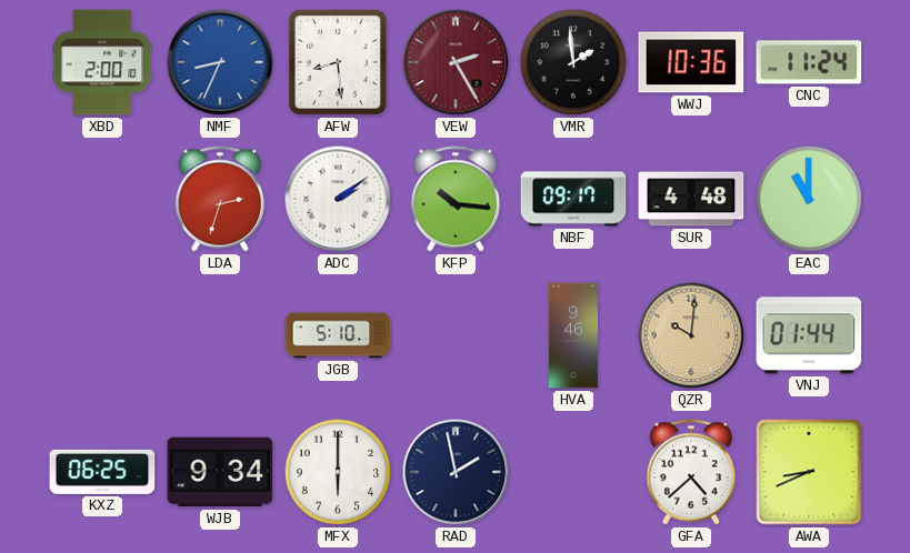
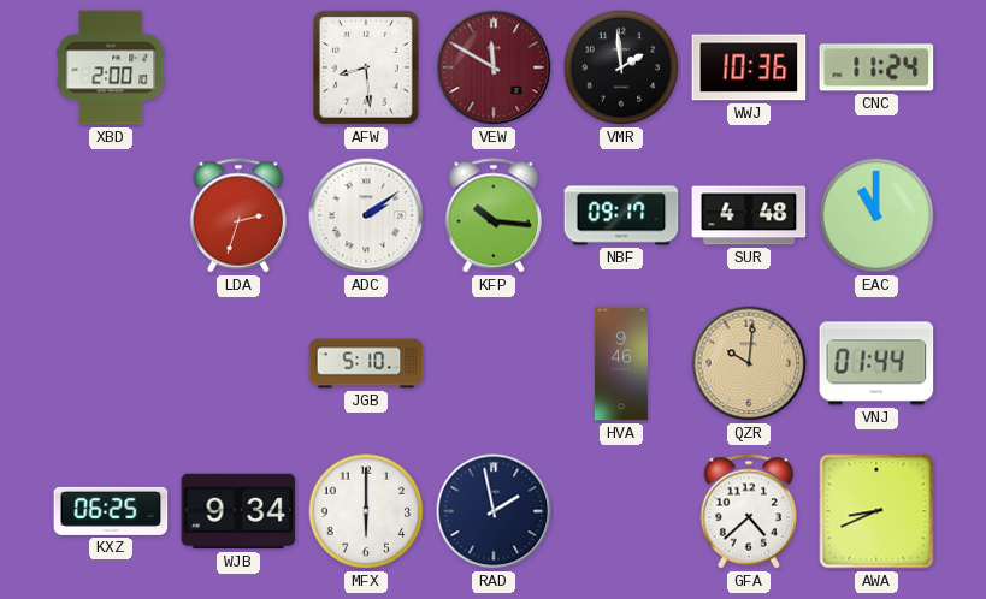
NMF: 8:34 -> none (220, 62)
VEW: 2:25 -> 11:50 (494, 67)
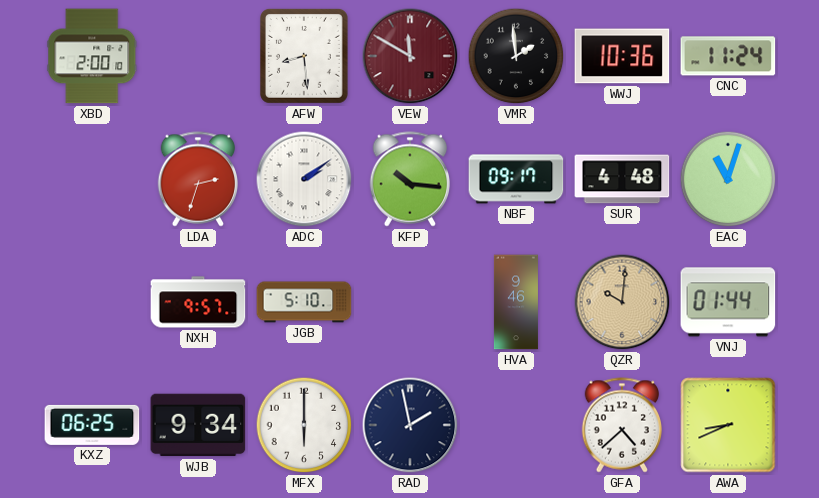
EAC: 11:00 -> 11:03 (728, 179)
NXH: none -> 9:57 (198, 302)
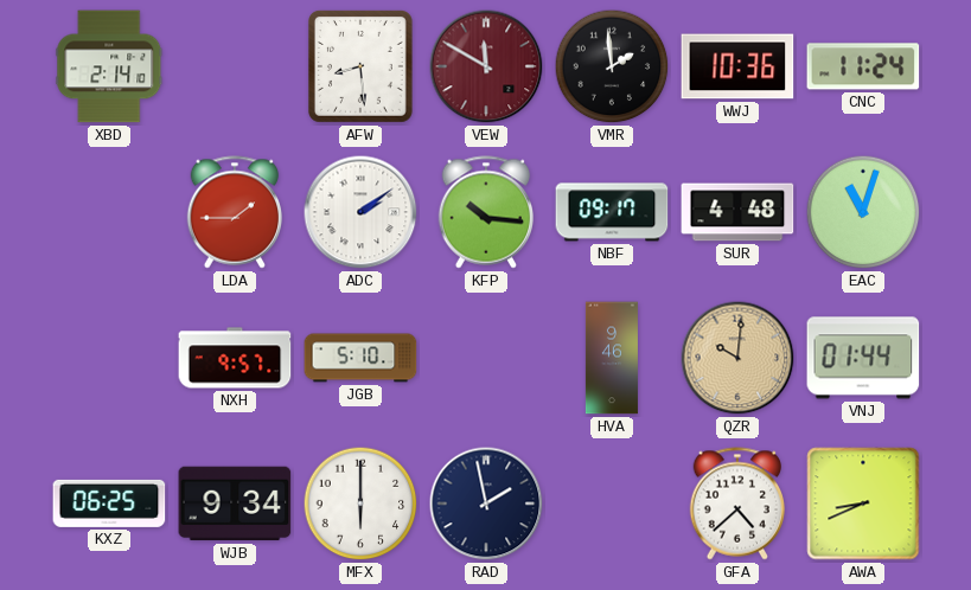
XBD: 2:00 -> 2:14 (109, 66)
LDA: 2:33 -> 1:45 (235, 212)
